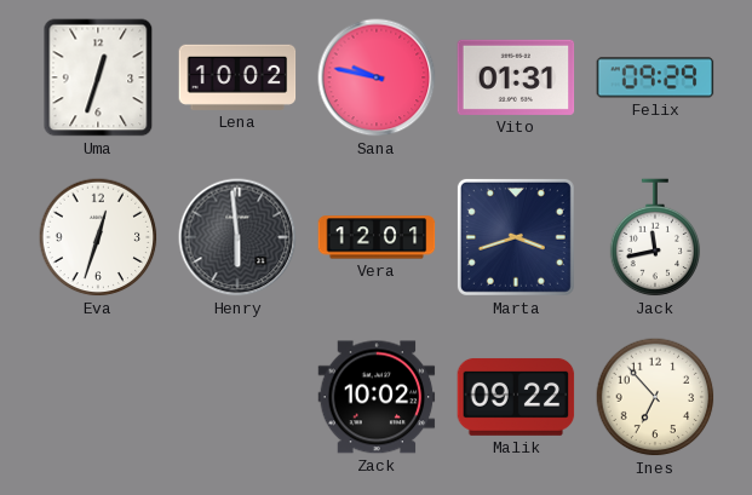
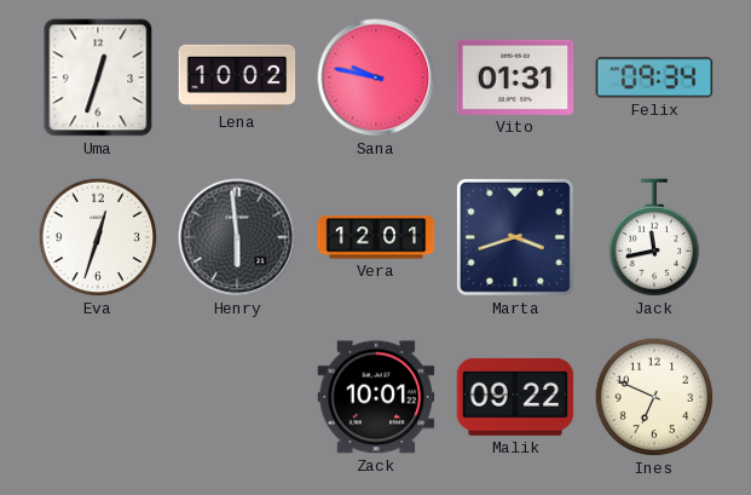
Felix: 09:29 -> 09:34 (654, 77)
Zack: 10:02 -> 10:01 (376, 397)
Ines: 6:53 -> 6:49 (654, 397)
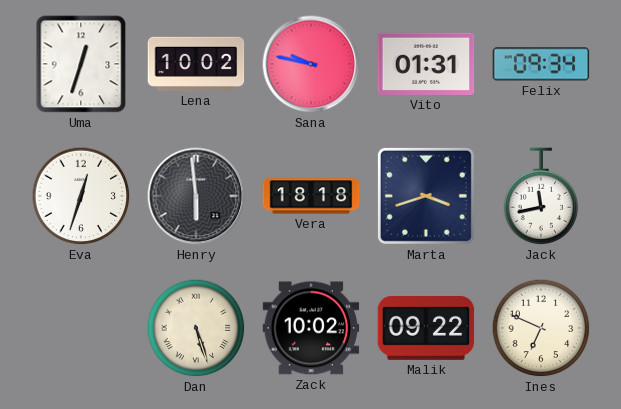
Vera: 12:01 -> 18:18 (311, 196)
Dan: none -> 5:27 (196, 328)
Zack: 10:01 -> 10:02 (311, 328)
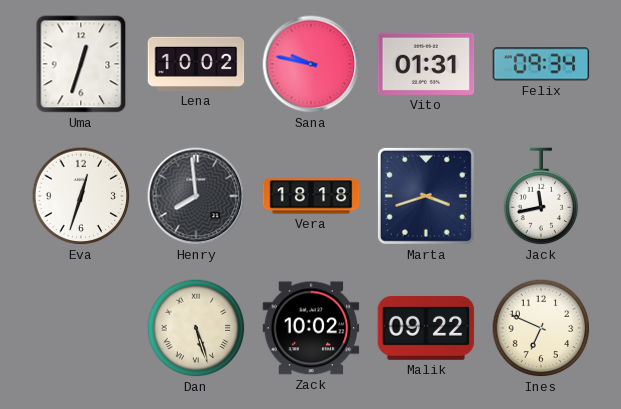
Henry: 5:59 -> 7:59 (196, 196)
